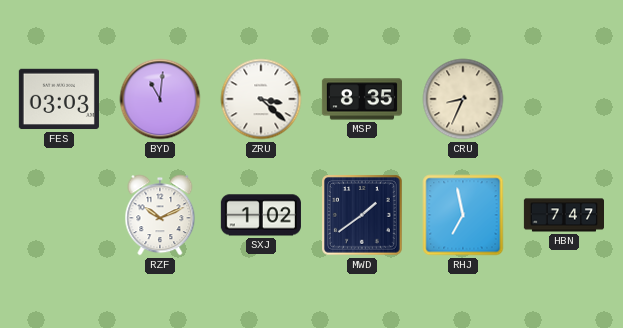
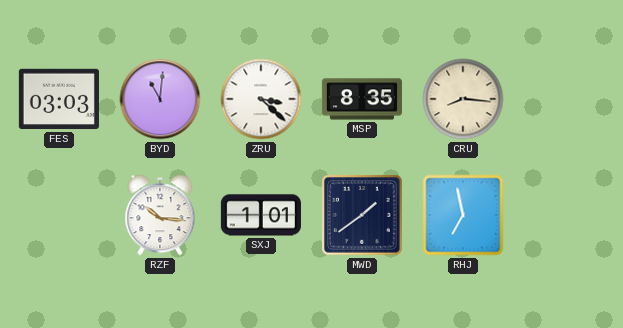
CRU: 8:34 -> 8:16 (463, 99)
RZF: 10:11 -> 10:16 (160, 215)
SXJ: 1:02 -> 1:01 (261, 215)
HBN: 7:47 -> none (563, 215)
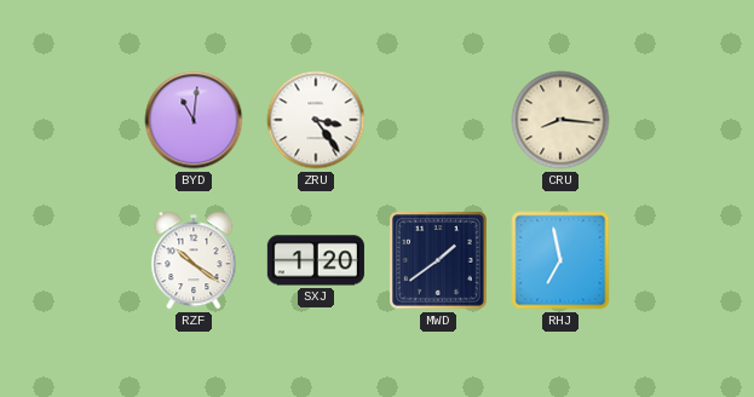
FES: 03:03 -> none (59, 99)
ZRU: 3:22 -> 3:24 (316, 120)
MSP: 8:35 -> none (362, 99)
RZF: 10:16 -> 10:21 (194, 260)
SXJ: 1:01 -> 1:20 (316, 260)
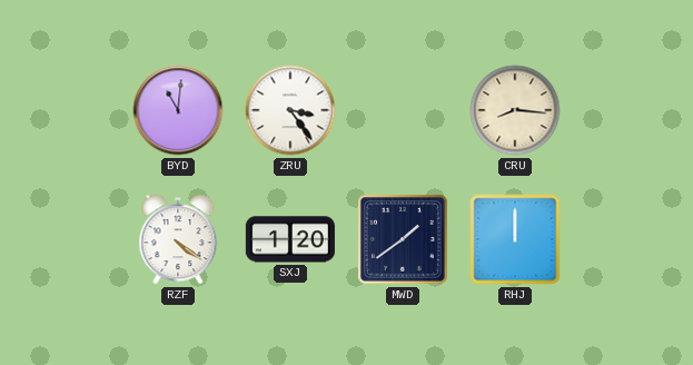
RZF: 10:21 -> 4:21 (178, 239)
RHJ: 6:58 -> 12:00 (515, 239)
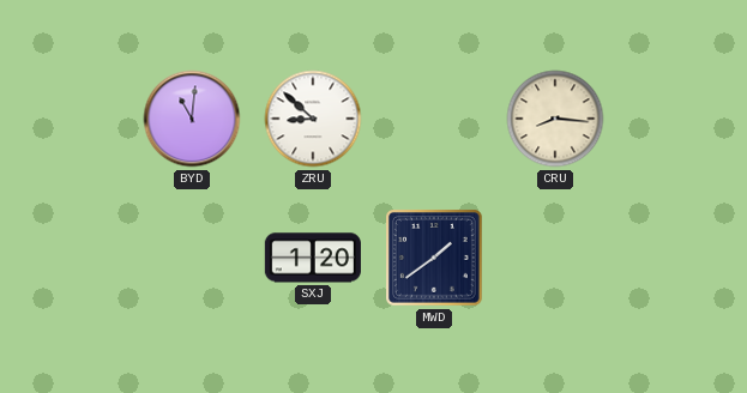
ZRU: 3:24 -> 8:52 (313, 119)
RZF: 4:21 -> none (178, 239)
RHJ: 12:00 -> none (515, 239)
